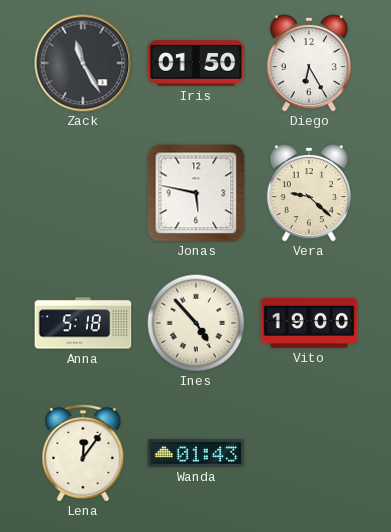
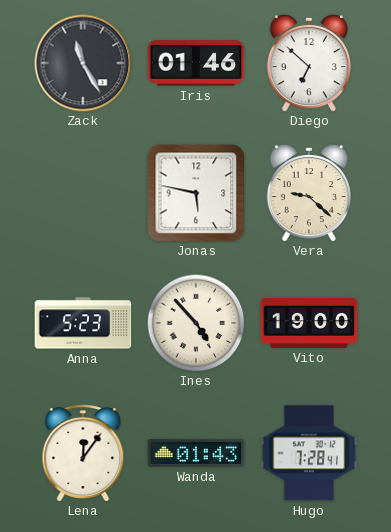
Iris: 01:50 -> 01:46 (196, 63)
Diego: 6:25 -> 6:52 (308, 63)
Anna: 5:18 -> 5:23 (83, 323)
Hugo: none -> 7:28 (309, 453)
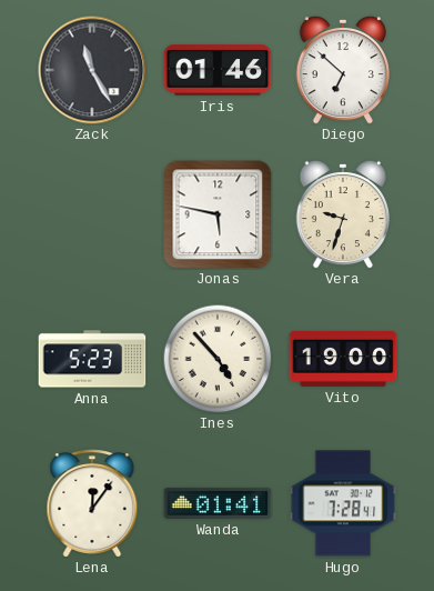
Vera: 9:22 -> 9:33 (342, 214)
Wanda: 01:43 -> 01:41 (218, 503)
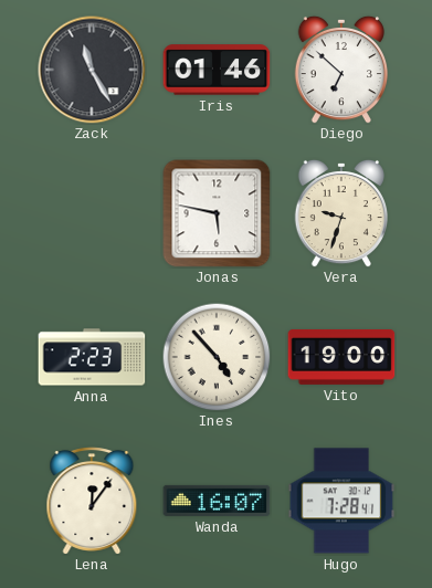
Anna: 5:23 -> 2:23 (92, 357)
Wanda: 01:41 -> 16:07 (217, 501)
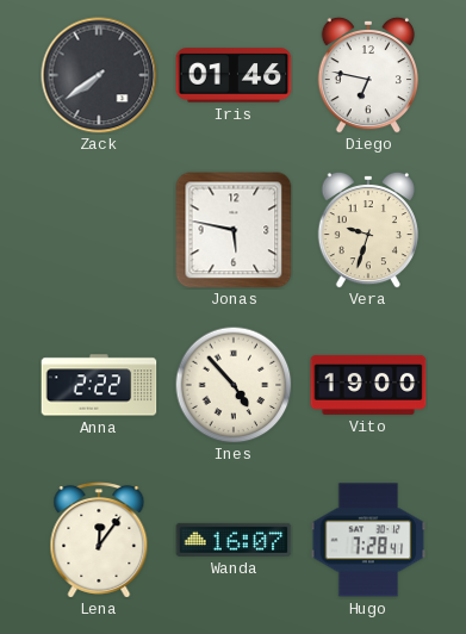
Zack: 11:25 -> 7:39 (99, 75)
Diego: 6:52 -> 6:47 (367, 75)
Anna: 2:23 -> 2:22 (99, 385)
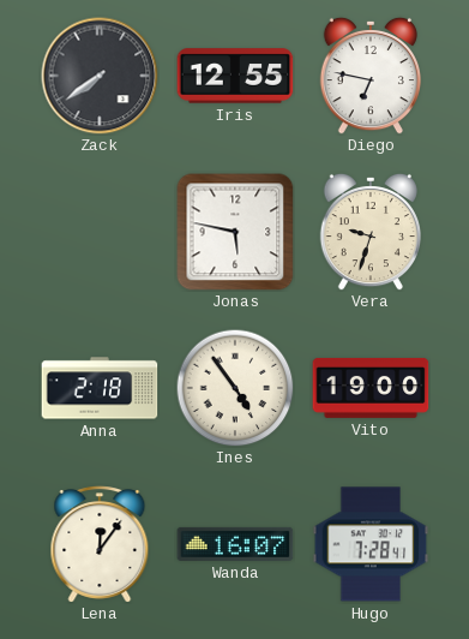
Iris: 01:46 -> 12:55 (235, 76)
Anna: 2:22 -> 2:18 (100, 388)
Ines: 4:53 -> 4:54 (235, 388)
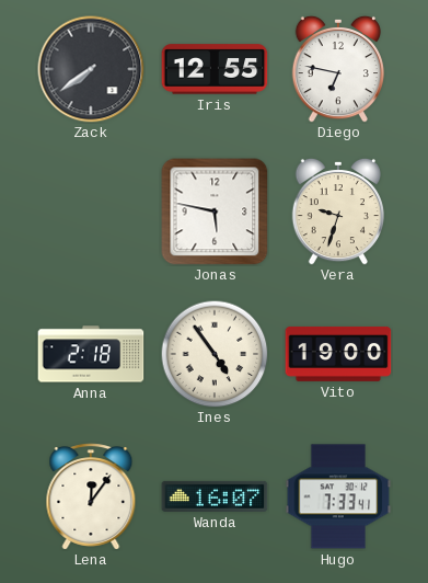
Hugo: 7:28 -> 7:33 (338, 496)
